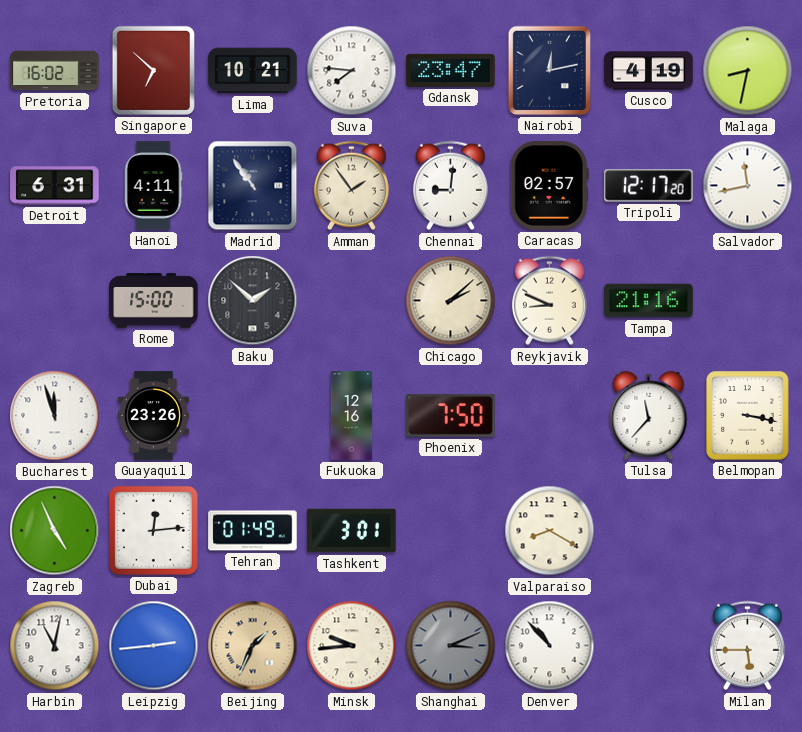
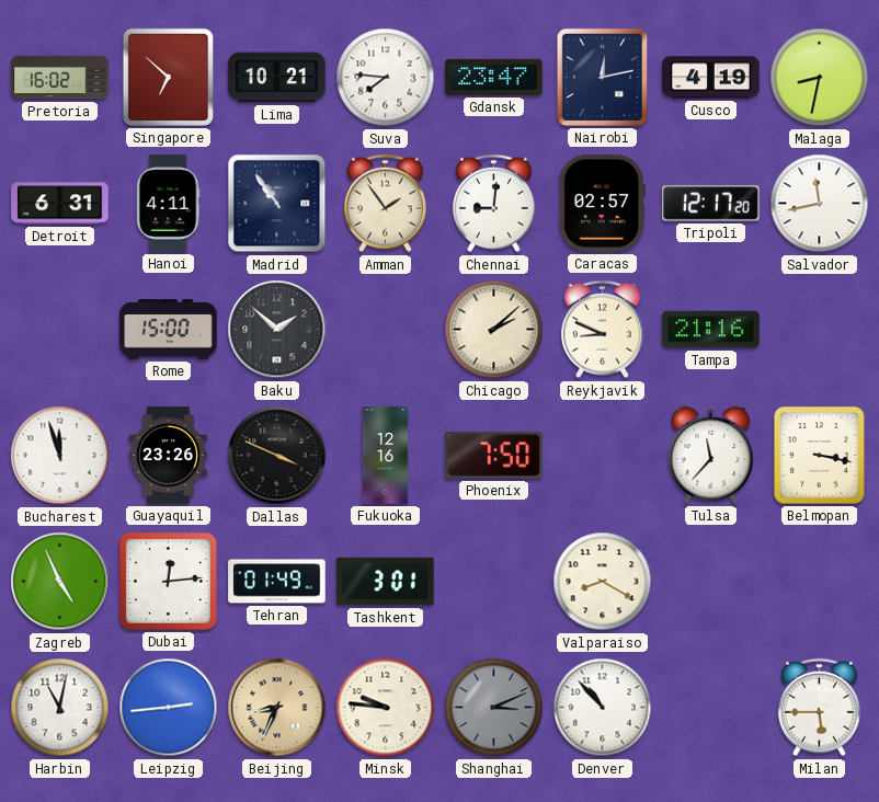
Dallas: none -> 3:49 (277, 456)
Beijing: 1:34 -> 8:34 (277, 708)
Minsk: 9:44 -> 9:46 (386, 708)
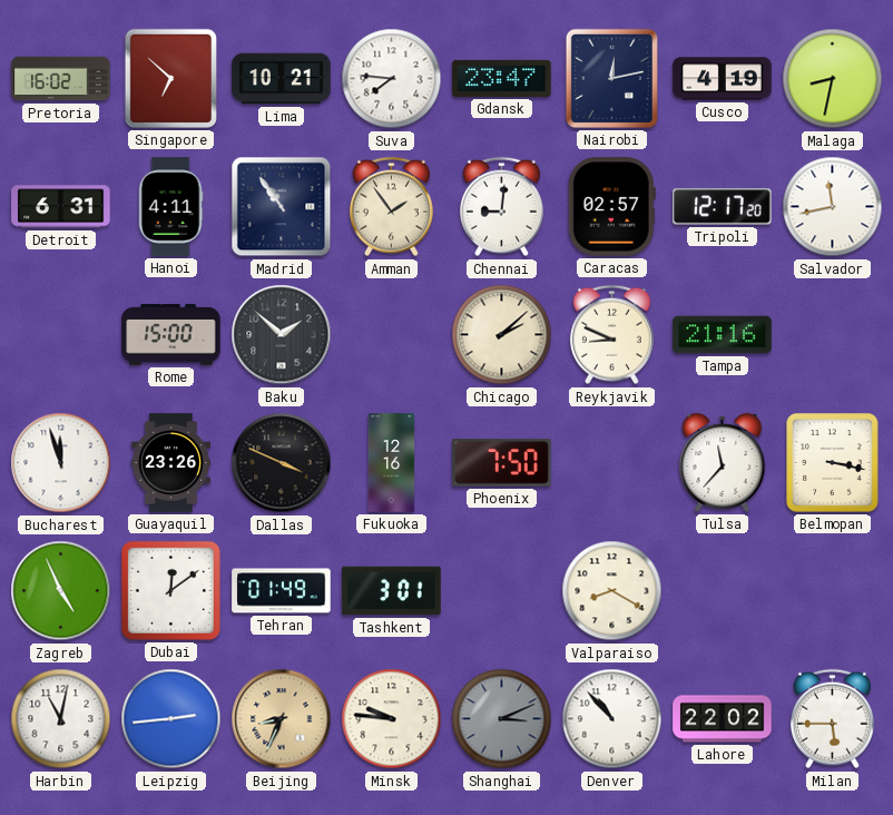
Dubai: 12:14 -> 12:09 (170, 590)
Lahore: none -> 22:02 (723, 719)
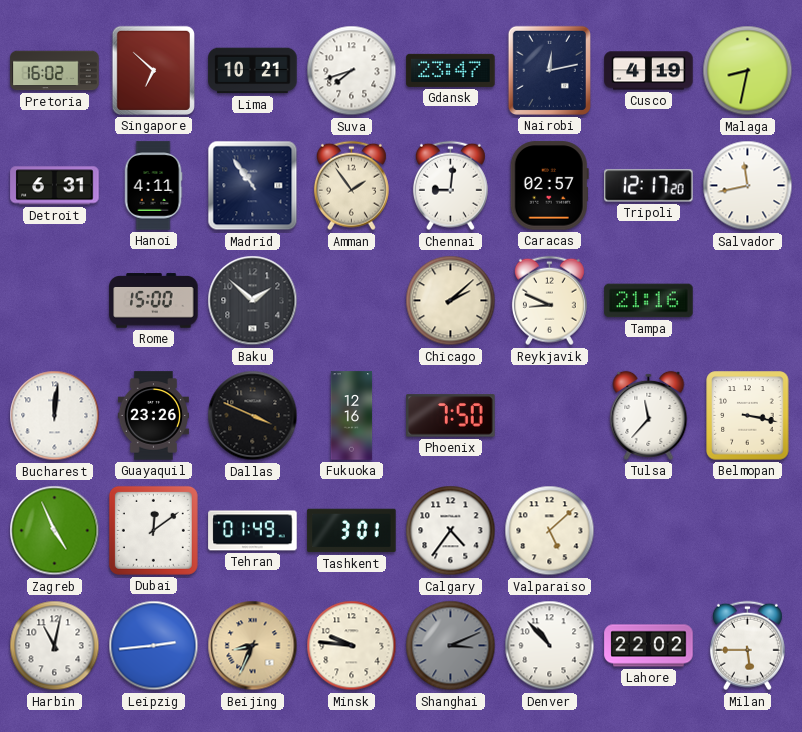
Suva: 7:46 -> 7:42 (352, 71)
Bucharest: 11:57 -> 12:01 (55, 416)
Calgary: none -> 4:36 (451, 531)
Valparaiso: 8:20 -> 5:08 (550, 531)
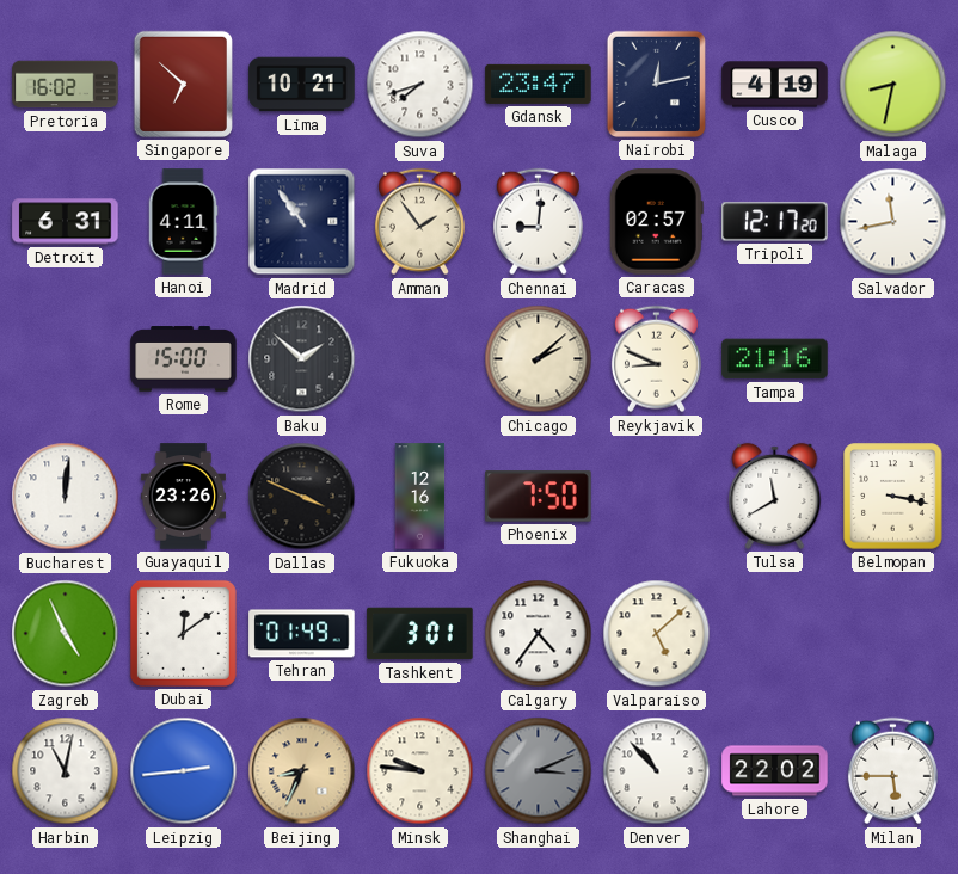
Tulsa: 11:37 -> 11:40 (775, 496)
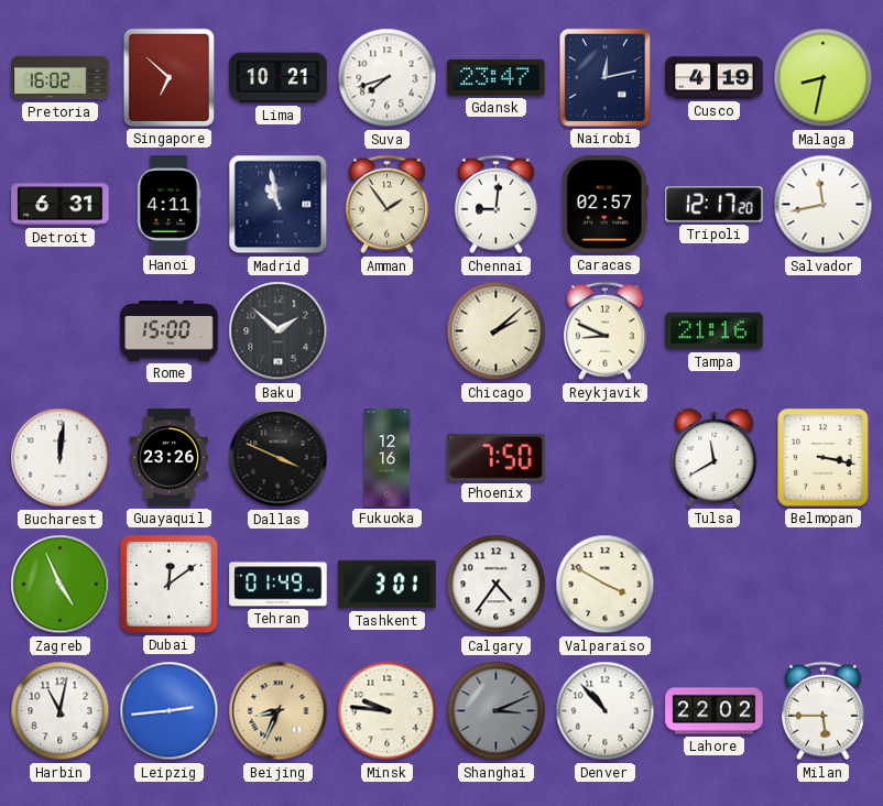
Madrid: 10:54 -> 10:58 (279, 205)
Valparaiso: 5:08 -> 3:50 (606, 585)
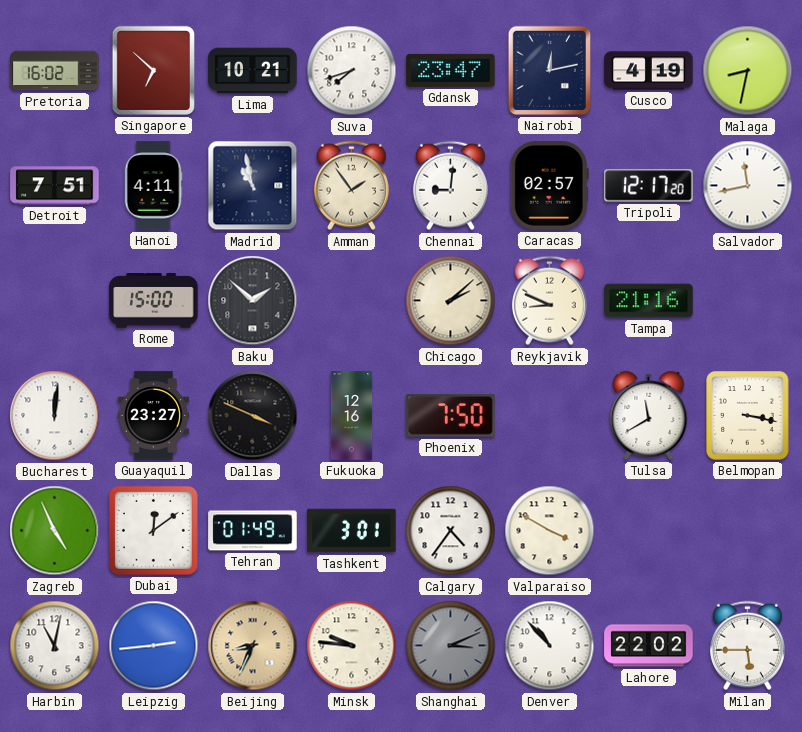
Detroit: 6:31 -> 7:51 (55, 186)
Guayaquil: 23:26 -> 23:27 (153, 416)
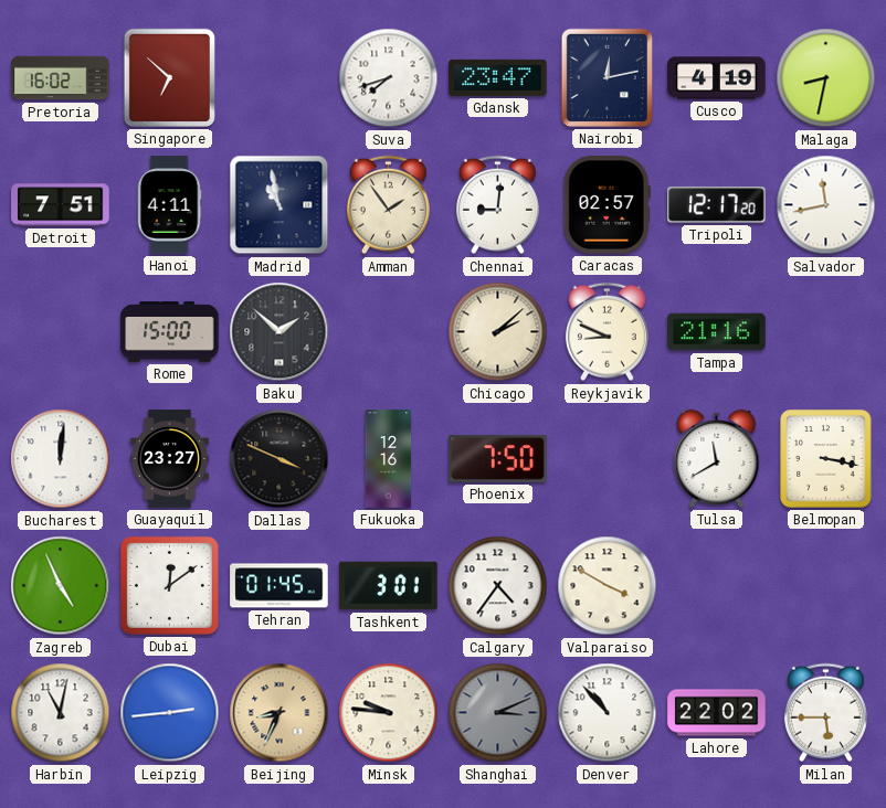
Lima: 10:21 -> none (253, 71)
Tehran: 01:49 -> 01:45 (279, 586)
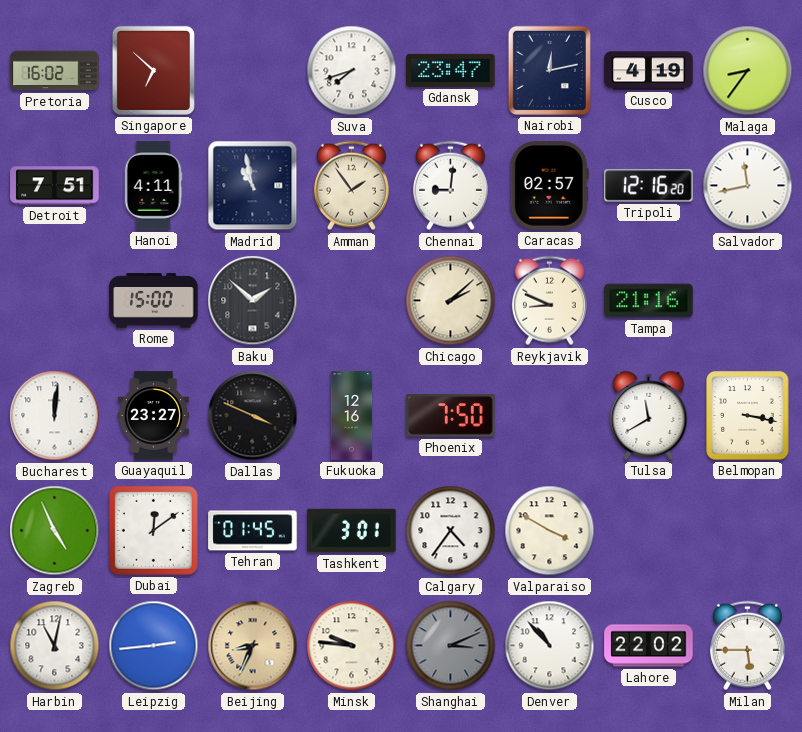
Malaga: 8:32 -> 8:36 (748, 71)
Tripoli: 12:17 -> 12:16 (649, 186)
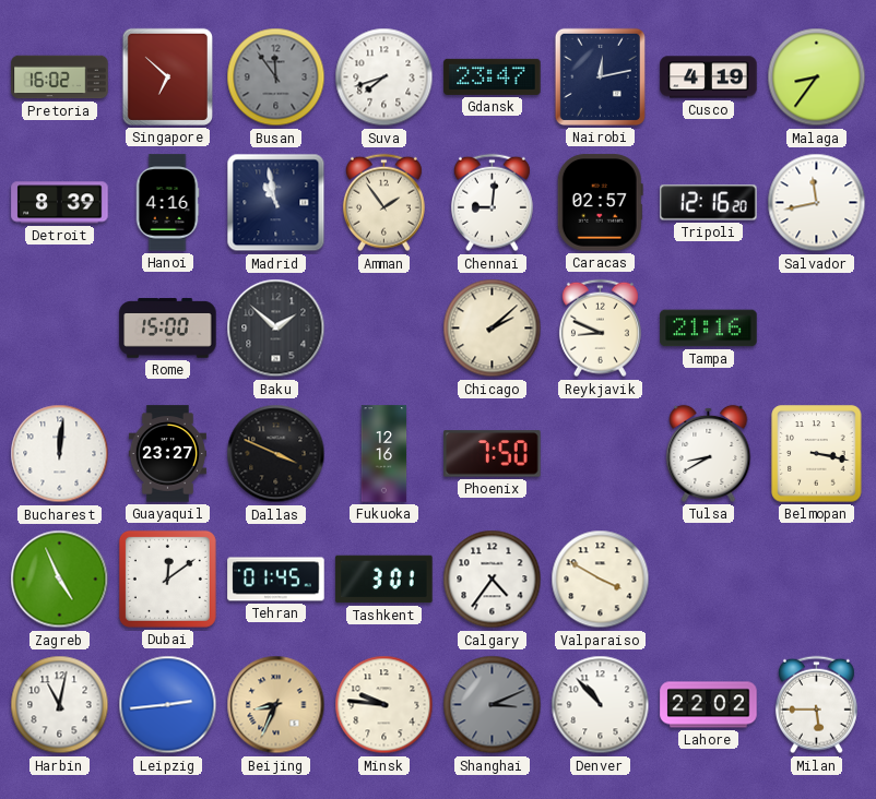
Busan: none -> 11:54 (276, 77)
Detroit: 7:51 -> 8:39 (60, 203)
Hanoi: 4:11 -> 4:16 (167, 203)
Tulsa: 11:40 -> 8:40 (709, 453)
